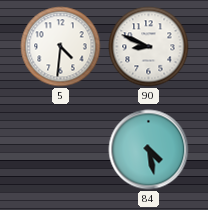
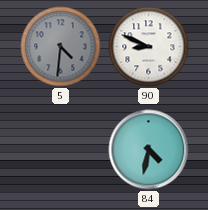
5 dial: white -> grey (61, 47)
84: 4:28 -> 4:32 (149, 150)
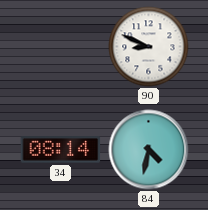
5: 4:31 -> none (61, 47)
34: none -> 08:14 (61, 150)
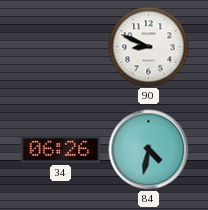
34: 08:14 -> 06:26 (61, 150)
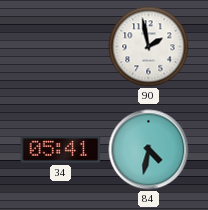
90: 8:49 -> 1:58 (149, 47)
34: 06:26 -> 05:41 (61, 150)
